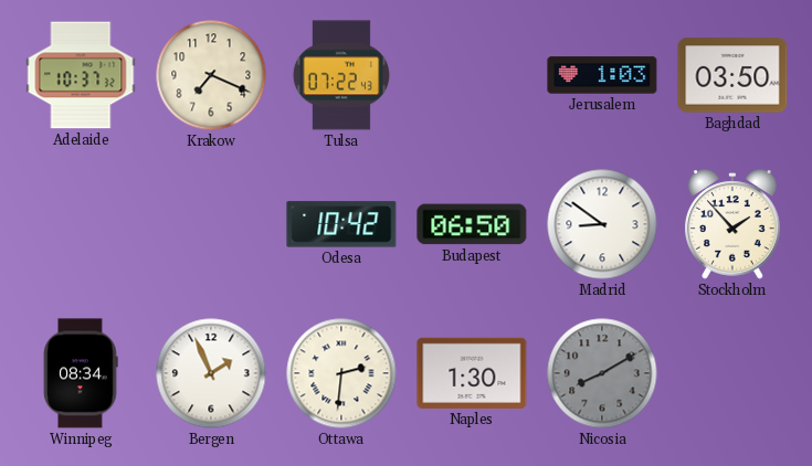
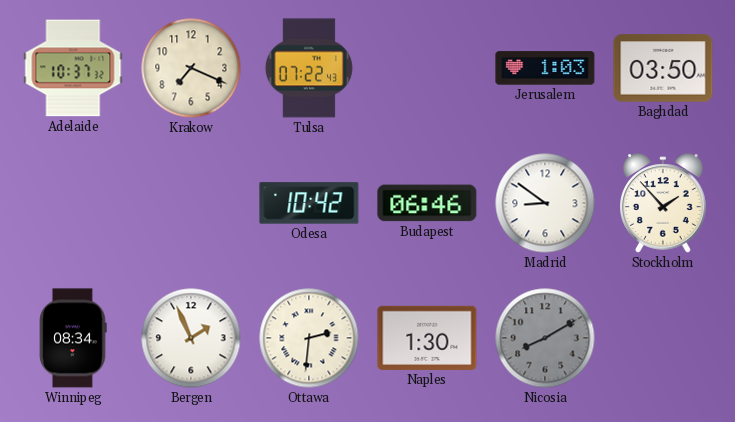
Budapest: 06:50 -> 06:46 (427, 203)
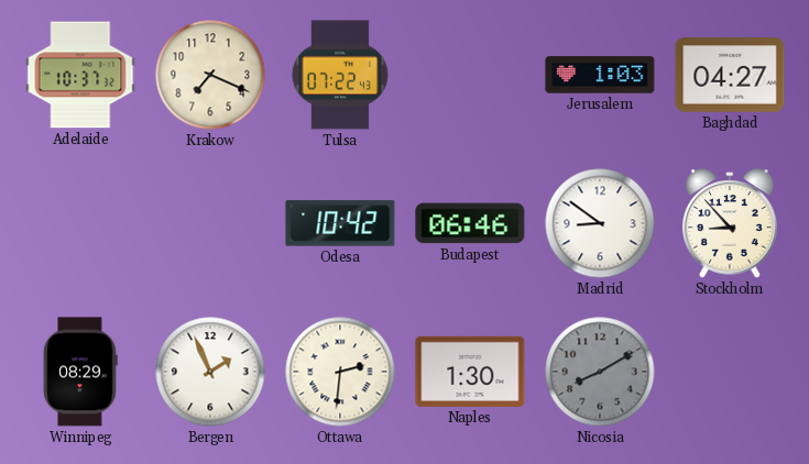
Baghdad: 03:50 -> 04:27 (730, 75)
Stockholm: 1:53 -> 8:53 (731, 223)
Winnipeg: 08:34 -> 08:29 (80, 372)
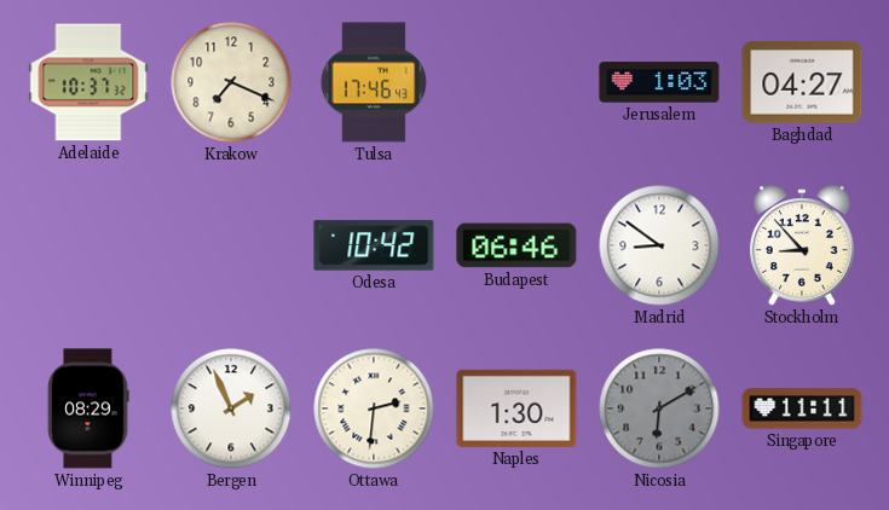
Tulsa: 07:22 -> 17:46 (374, 82)
Nicosia: 8:10 -> 6:10 (659, 408)
Singapore: none -> 11:11 (802, 408)
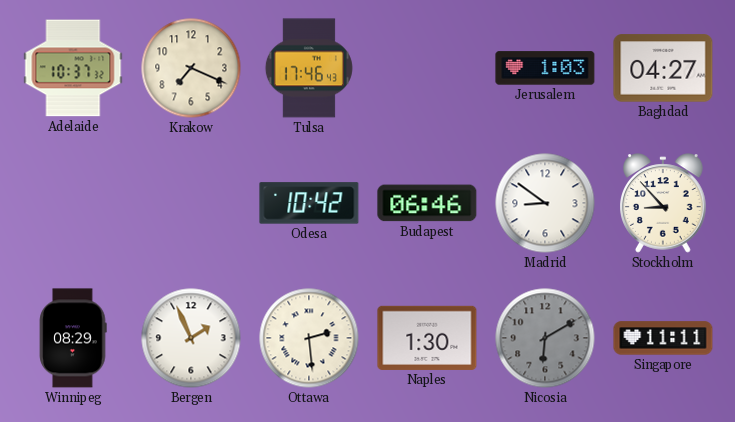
Ottawa: 2:31 -> 2:29 (309, 338)
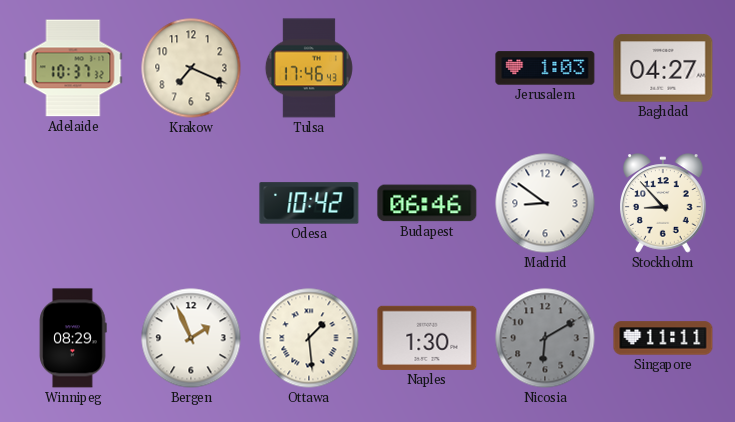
Ottawa: 2:29 -> 1:29 (309, 338)
